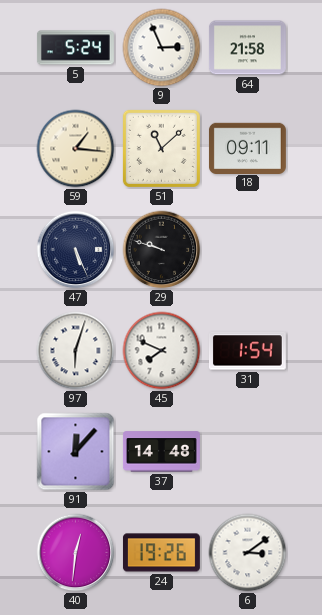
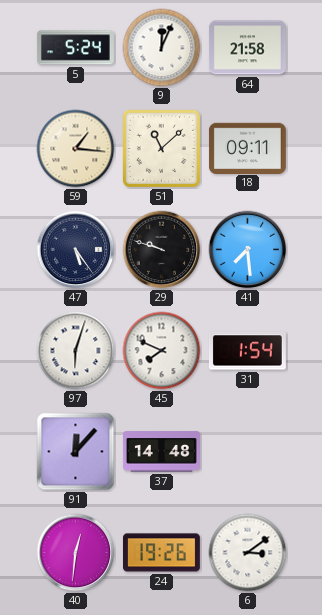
9: 2:56 -> 12:04 (162, 48)
47: 5:26 -> 5:24 (76, 250)
41: none -> 7:29 (248, 250)
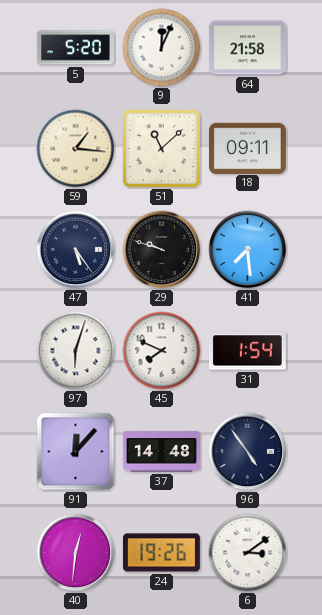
5: 5:24 -> 5:20 (75, 48)
96: none -> 4:54 (248, 452)
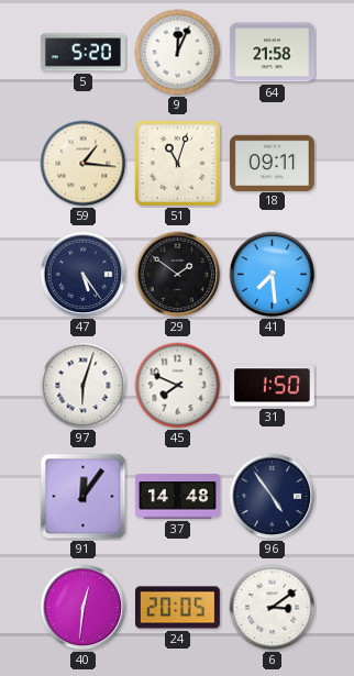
51: 11:08 -> 11:03 (177, 163)
29: 9:48 -> 1:51 (178, 275)
31: 1:54 -> 1:50 (272, 386)
91: 12:07 -> 12:06 (84, 497)
24: 19:26 -> 20:05 (177, 608)
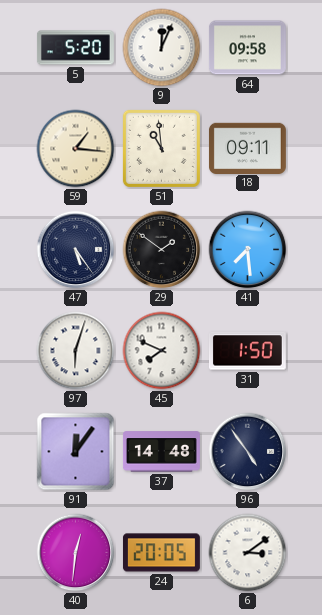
64: 21:58 -> 09:58 (247, 48)
51: 11:03 -> 10:59 (161, 148)
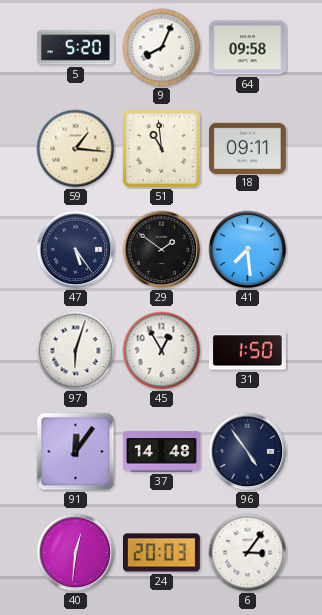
9: 12:04 -> 8:04 (162, 48)
45: 7:49 -> 12:55 (162, 351)
24: 20:05 -> 20:03 (161, 553)
6: 3:09 -> 3:06 (248, 553)
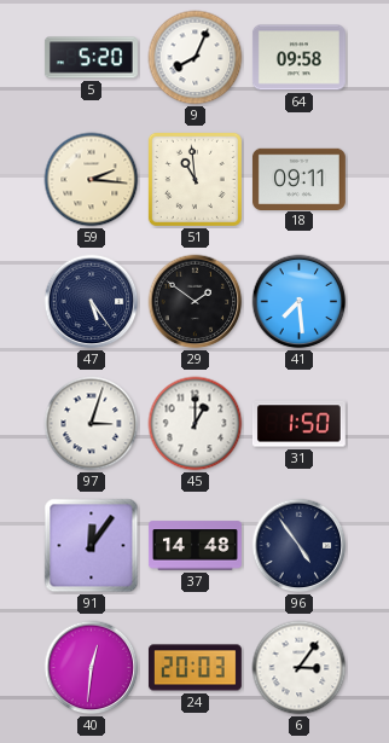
59: 1:16 -> 2:16 (92, 180)
97: 6:03 -> 3:03 (92, 424)
45: 12:55 -> 1:00 (196, 424)
